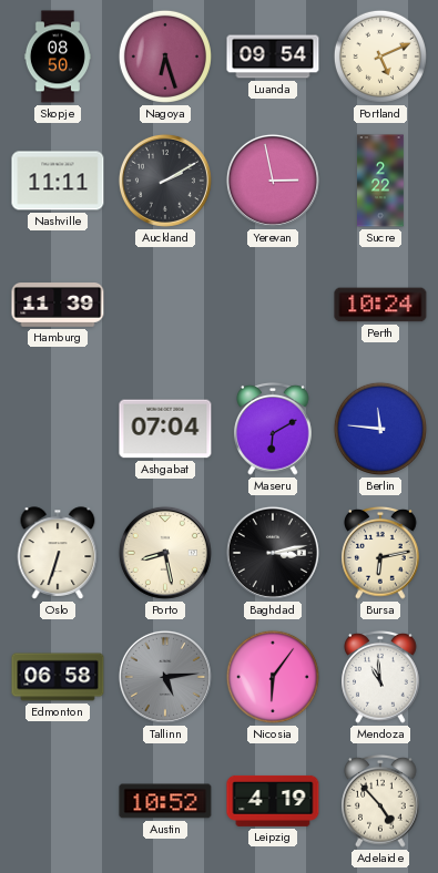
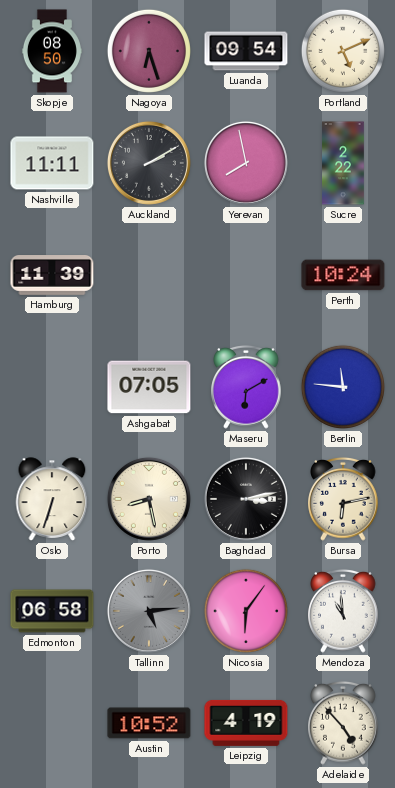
Yerevan: 2:58 -> 7:58 (246, 163)
Ashgabat: 07:04 -> 07:05 (149, 387)
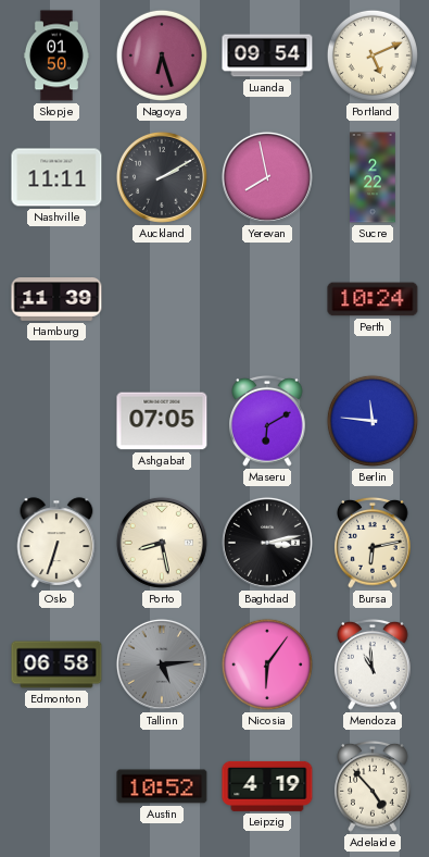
Skopje: 08:50 -> 01:50 (56, 55)
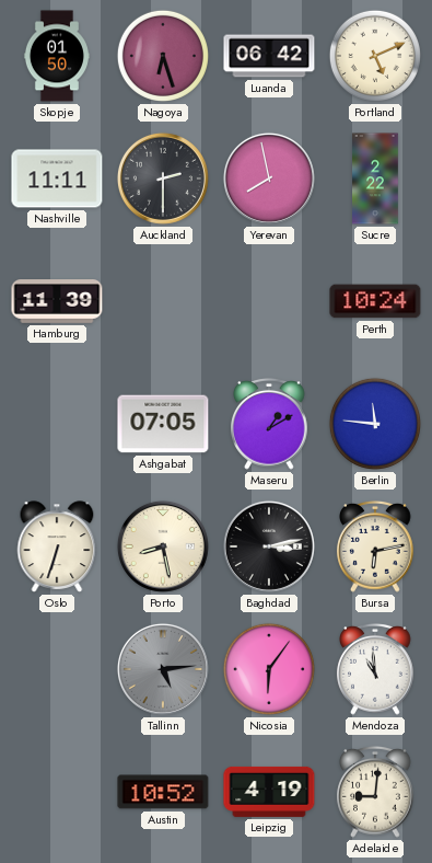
Luanda: 09:54 -> 06:42 (269, 56)
Auckland: 2:10 -> 2:30 (163, 179)
Maseru: 6:10 -> 1:10 (269, 424)
Edmonton: 06:58 -> none (56, 665)
Adelaide: 4:53 -> 9:01 (375, 792)
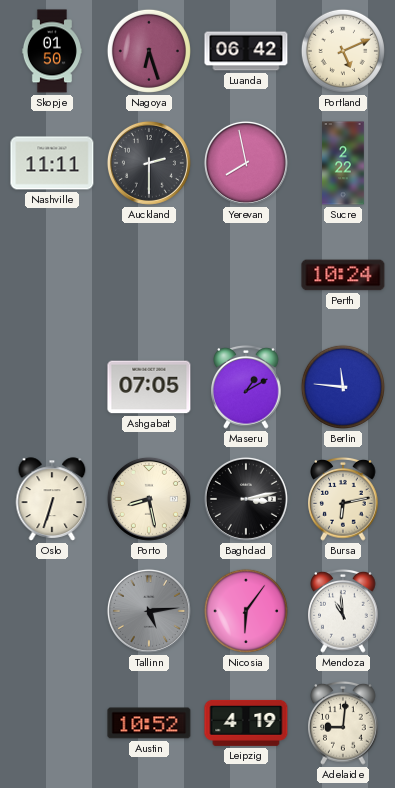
Hamburg: 11:39 -> none (57, 302)
